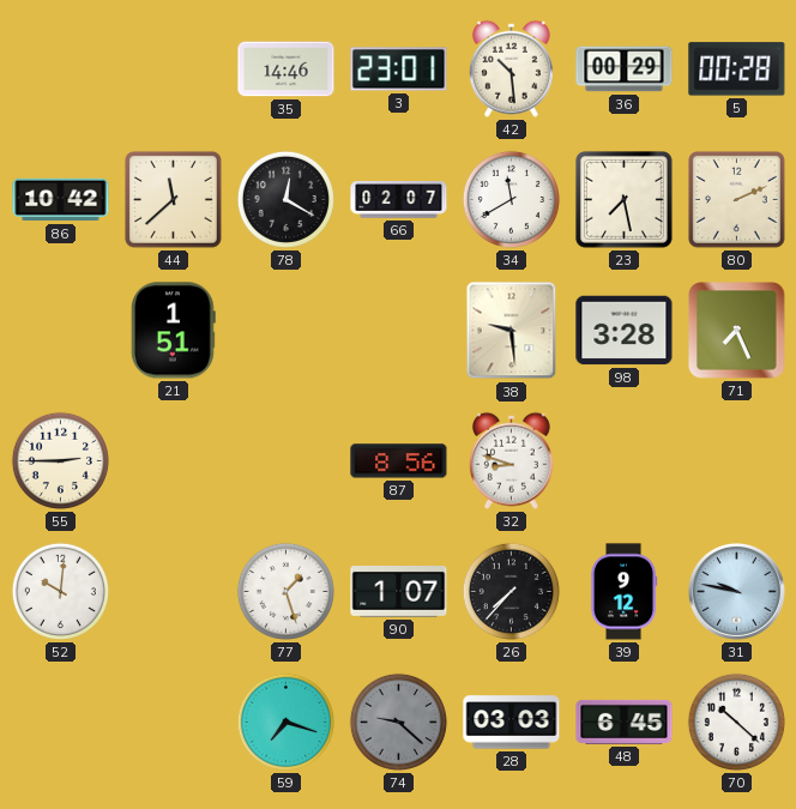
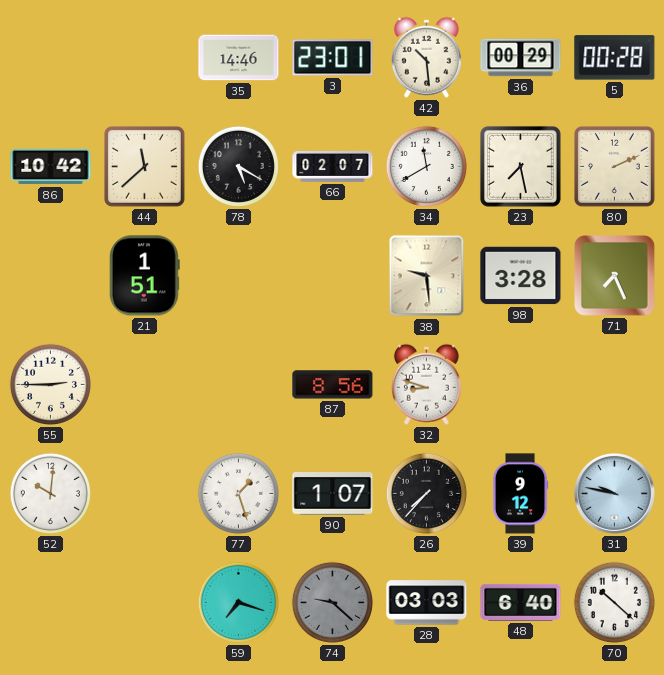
78: 12:20 -> 5:20 (238, 166)
48: 6:45 -> 6:40 (521, 602)
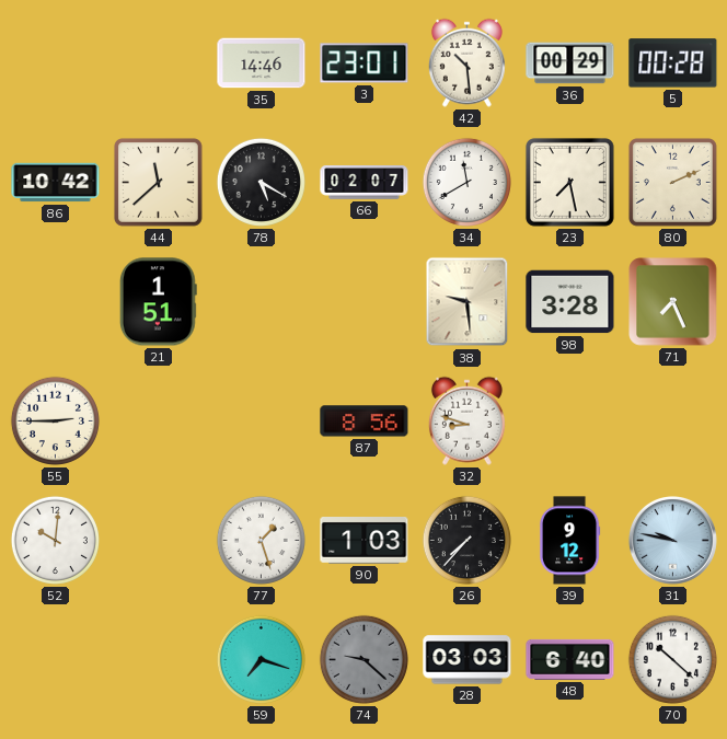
90: 1:07 -> 1:03 (365, 541)
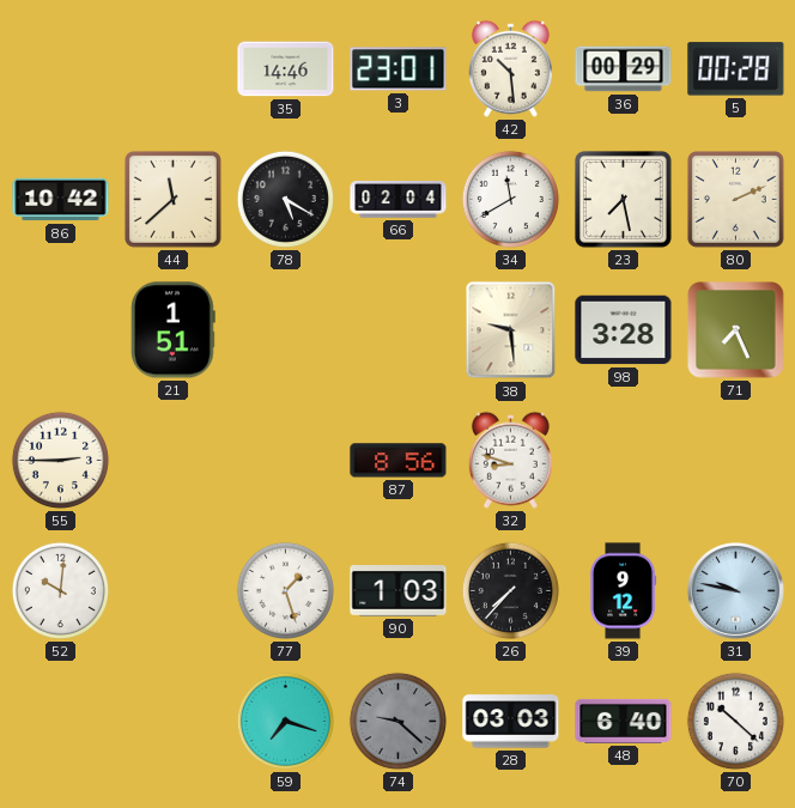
66: 02:07 -> 02:04 (399, 200)
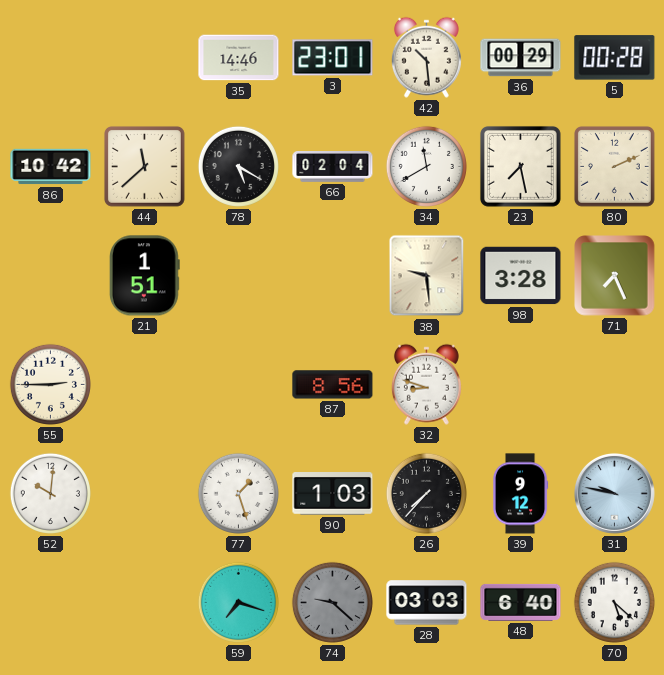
70: 10:22 -> 5:22 (614, 602)
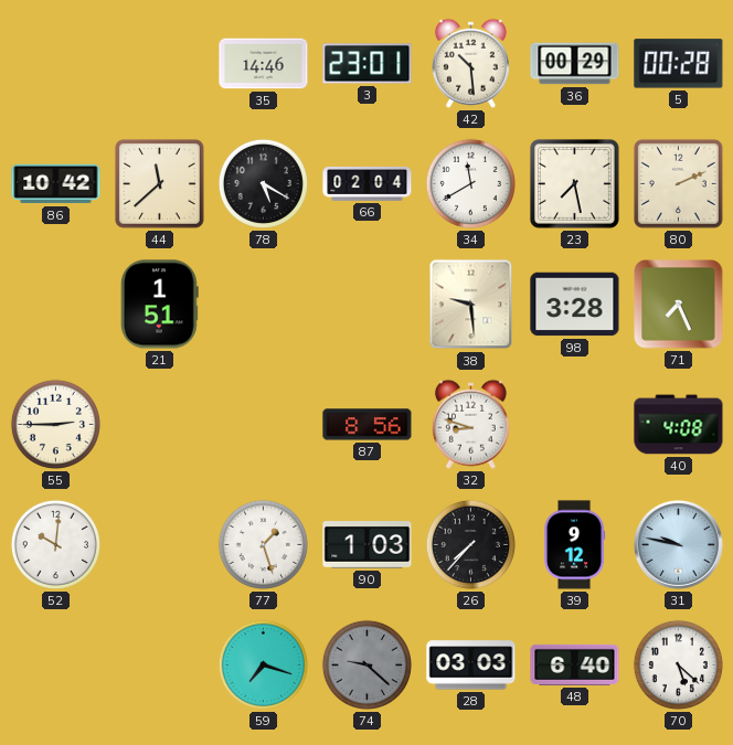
40: none -> 4:08 (679, 425)
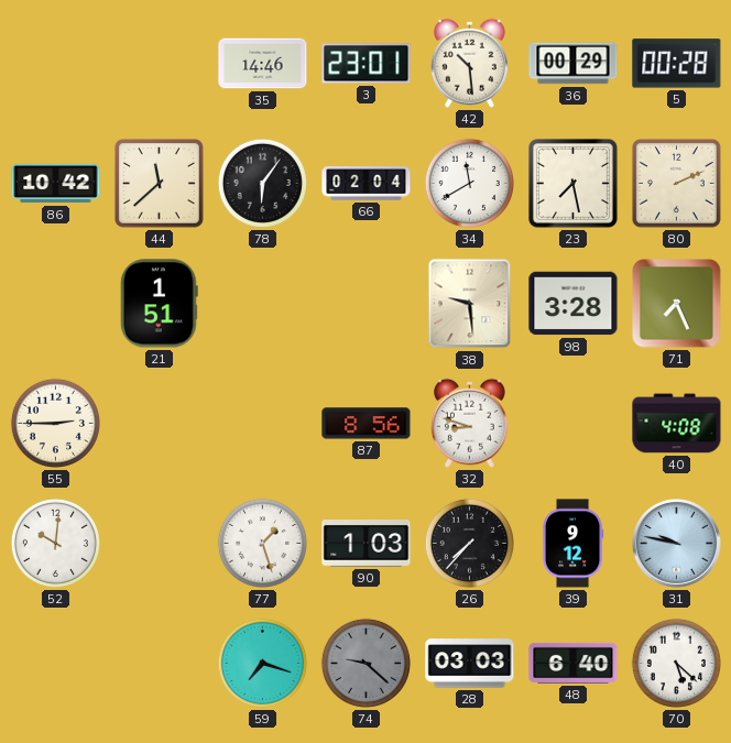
78: 5:20 -> 6:06 (262, 183)
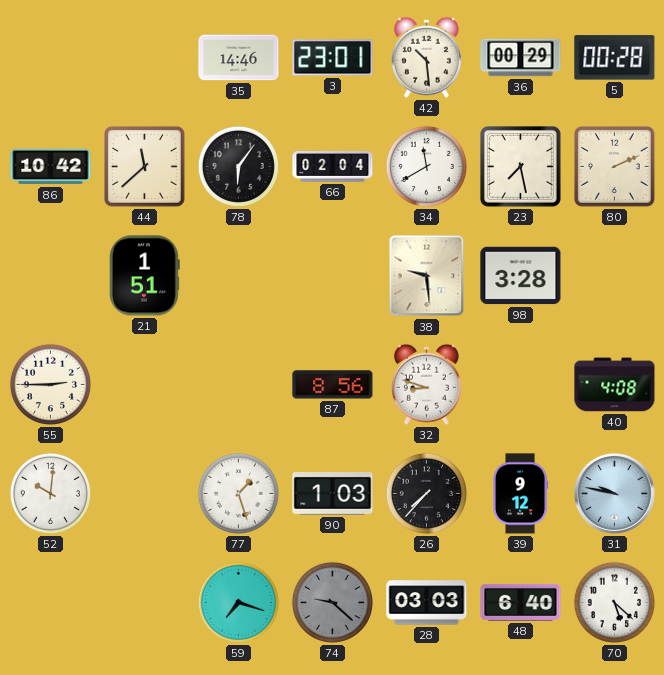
71: 7:26 -> none (677, 304)
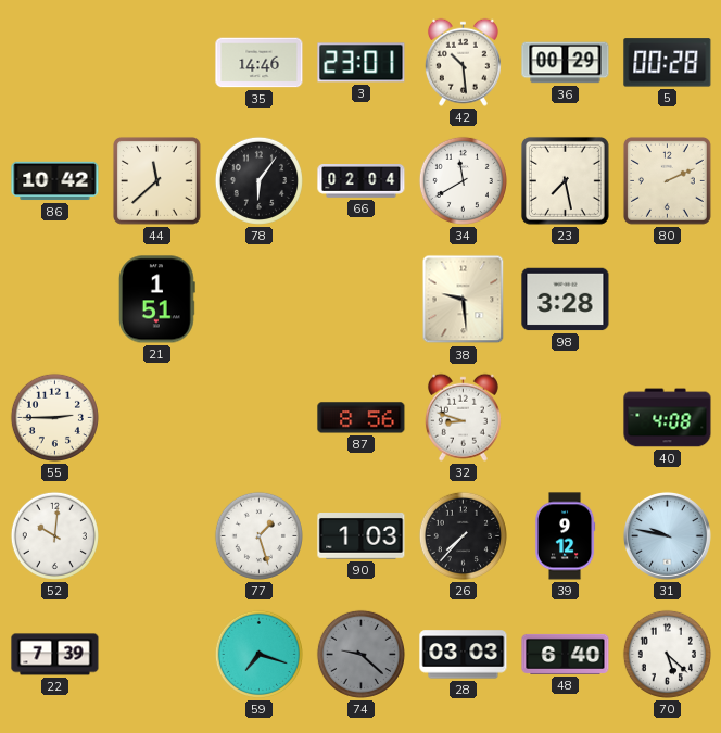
22: none -> 7:39 (55, 655)
